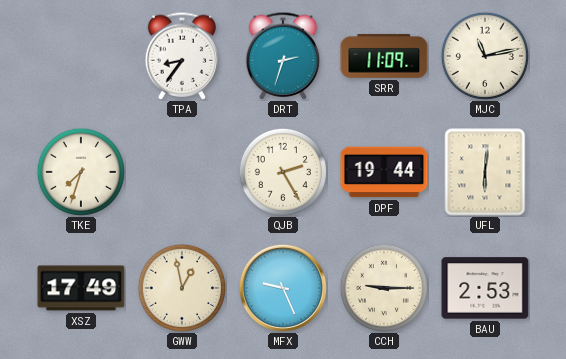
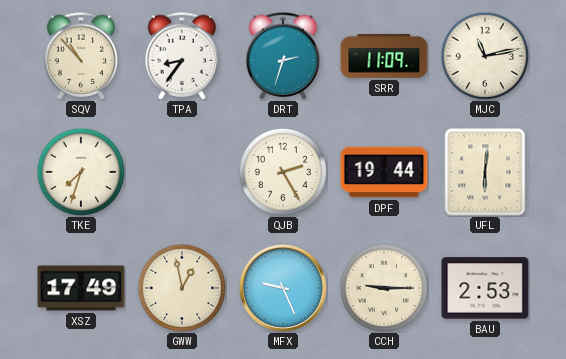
SQV: none -> 10:53 (81, 56)
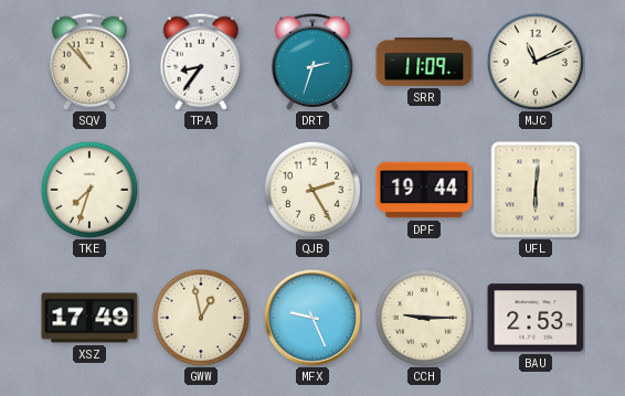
MJC: 11:13 -> 11:11 (536, 62)
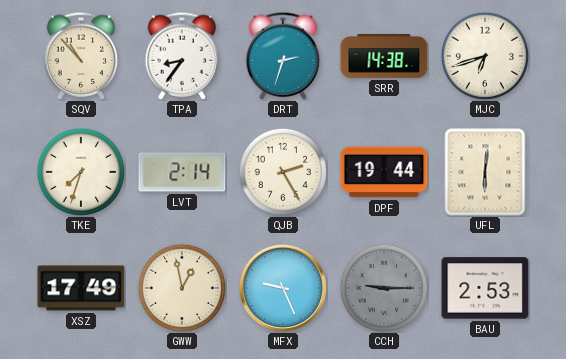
SRR: 11:09 -> 14:38 (384, 56)
MJC: 11:11 -> 6:42 (485, 56)
LVT: none -> 2:14 (182, 172)
CCH dial: cream -> grey (384, 288)
